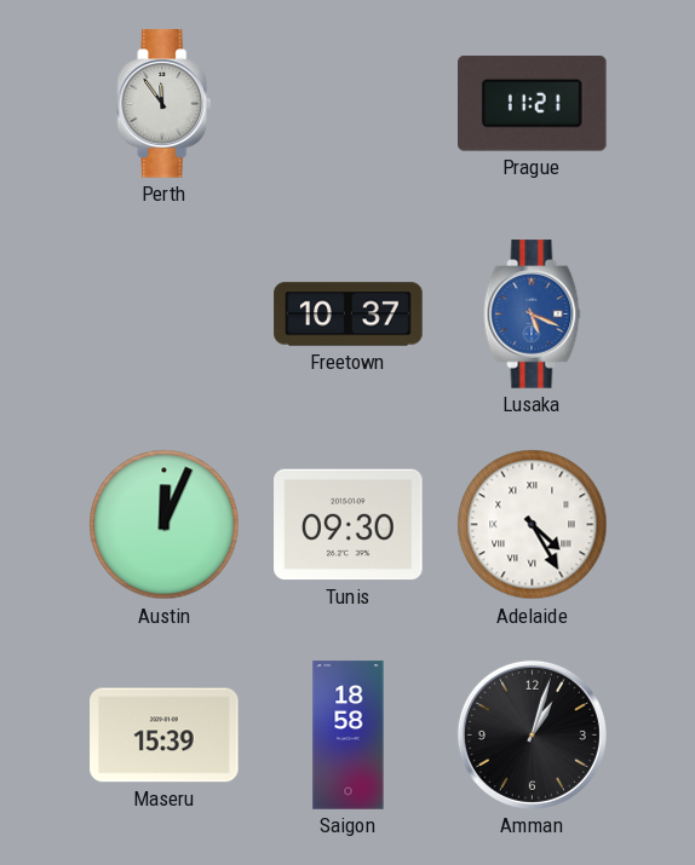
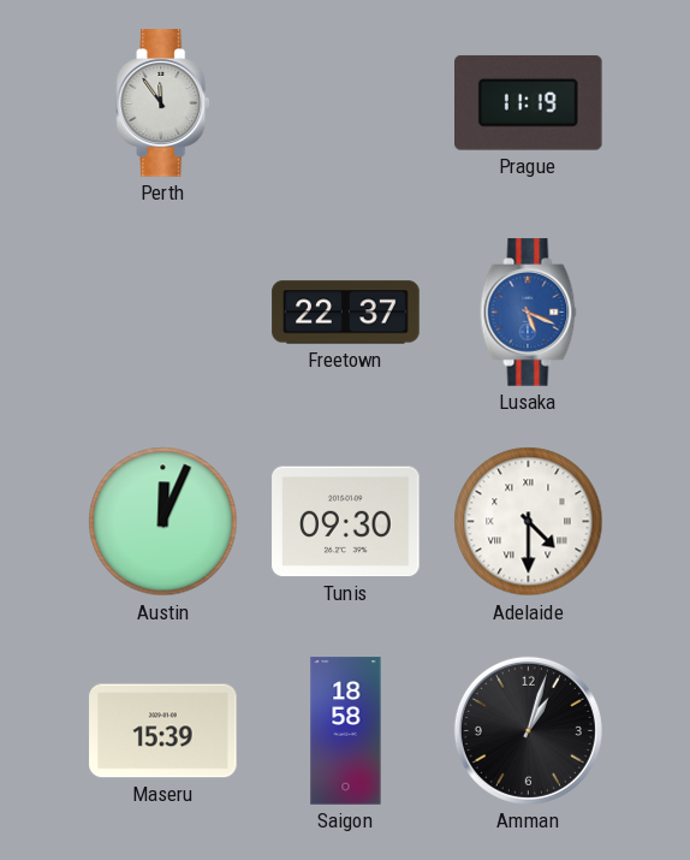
Prague: 11:21 -> 11:19 (529, 102)
Freetown: 10:37 -> 22:37 (346, 313)
Adelaide: 4:25 -> 4:30 (529, 522)
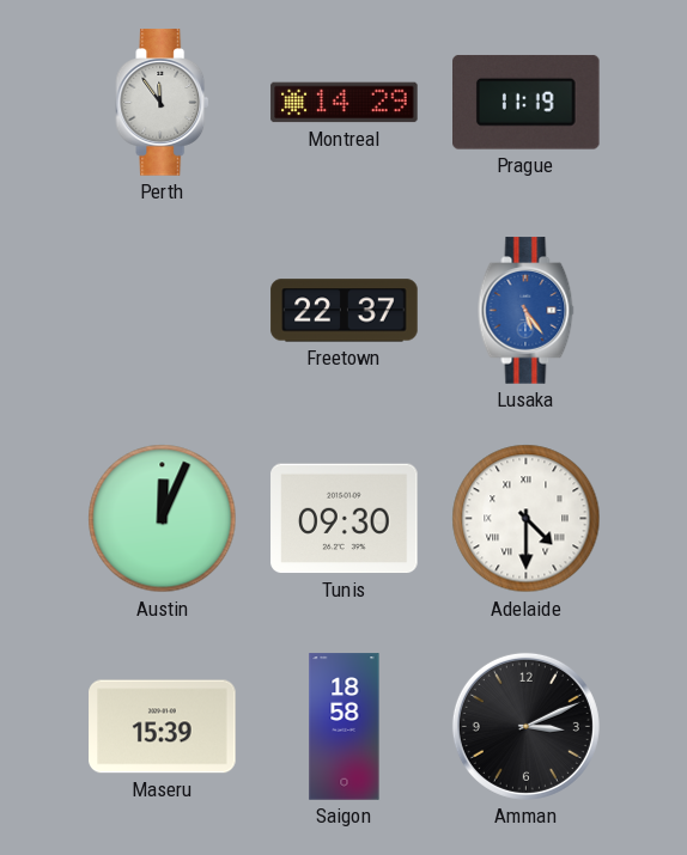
Montreal: none -> 14:29 (345, 103)
Lusaka: 5:19 -> 5:24 (527, 311)
Amman: 1:03 -> 3:11 (525, 726)
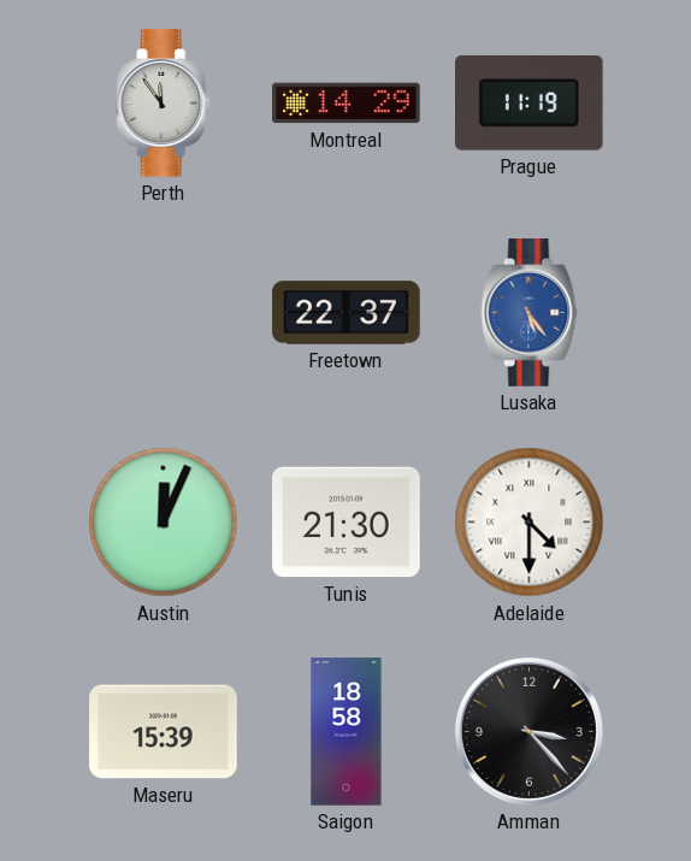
Tunis: 09:30 -> 21:30 (347, 523)
Amman: 3:11 -> 3:23 (528, 731)
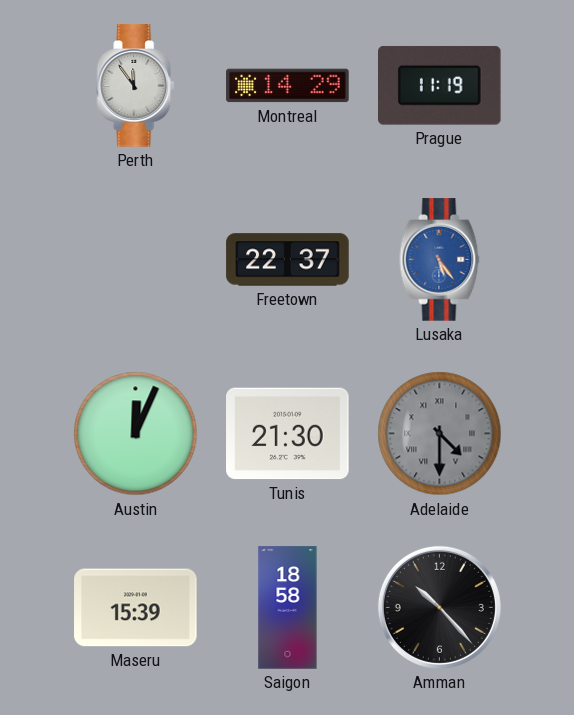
Adelaide dial: white -> grey (440, 434)
Amman: 3:23 -> 10:23 (439, 607)
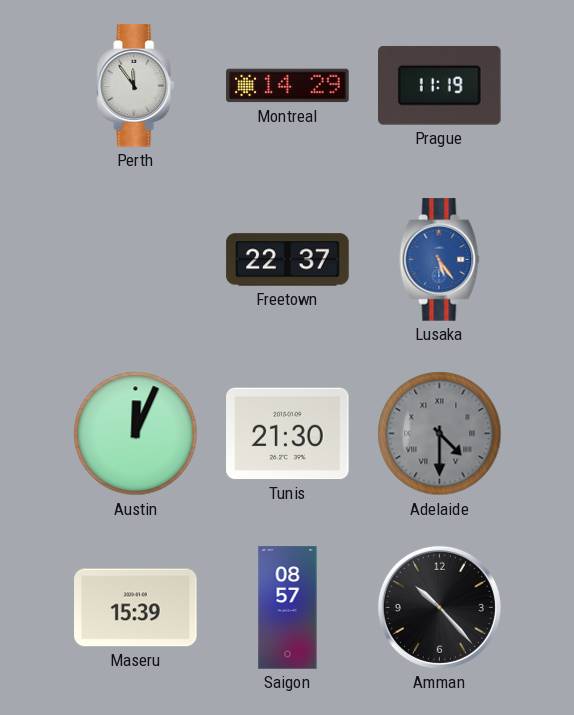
Saigon: 18:58 -> 08:57 (288, 608)
